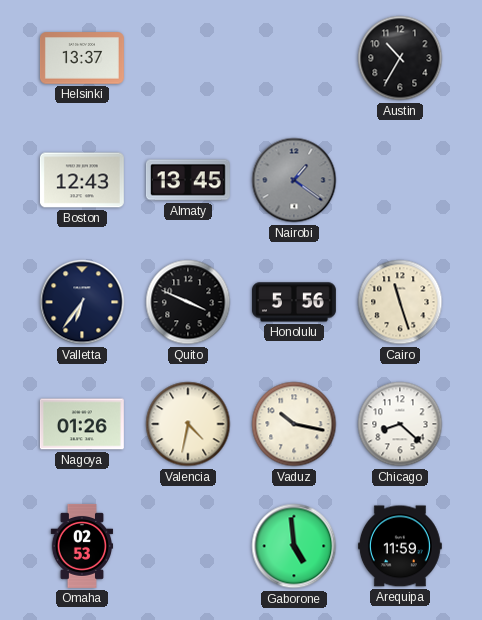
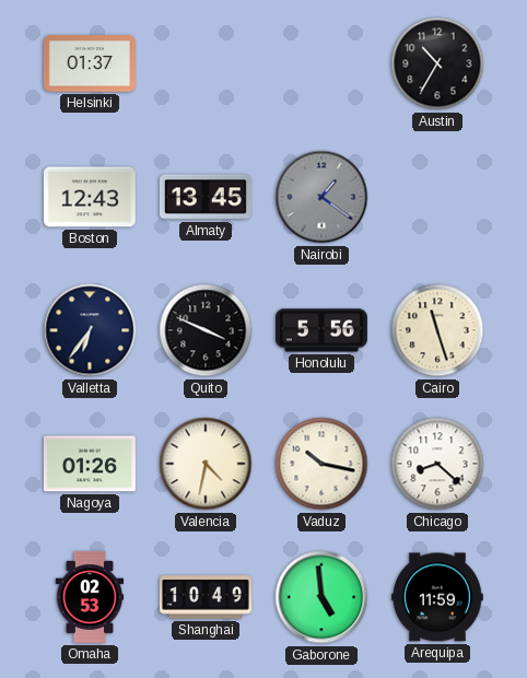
Helsinki: 13:37 -> 01:37 (90, 63)
Shanghai: none -> 10:49 (206, 597)
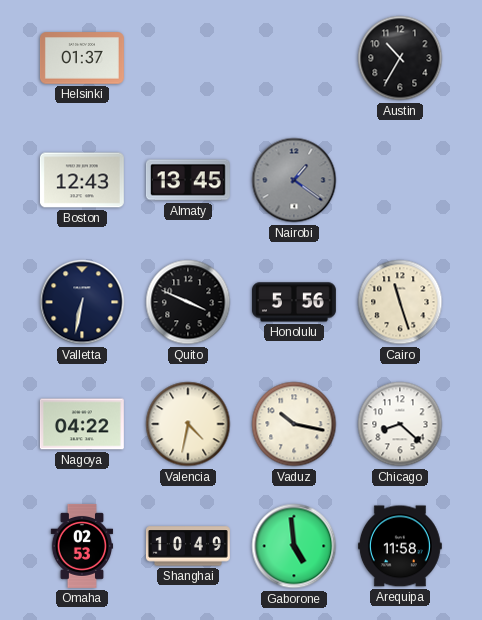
Valletta: 6:36 -> 6:32 (82, 302)
Nagoya: 01:26 -> 04:22 (82, 424)
Arequipa: 11:59 -> 11:58 (400, 546)
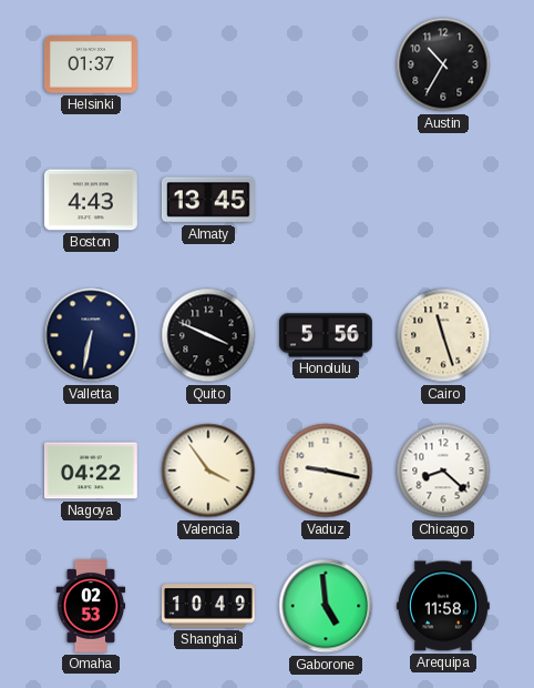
Boston: 12:43 -> 4:43 (91, 200)
Nairobi: 1:21 -> none (294, 180)
Valencia: 4:32 -> 3:54 (208, 471)
Vaduz: 10:17 -> 9:17 (326, 471)
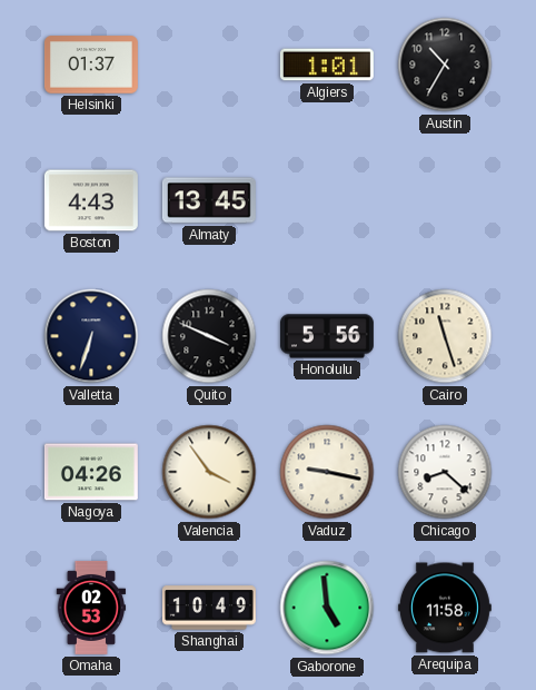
Algiers: none -> 1:01 (327, 65)
Valletta: 6:32 -> 6:33 (91, 336)
Nagoya: 04:22 -> 04:26 (91, 472)
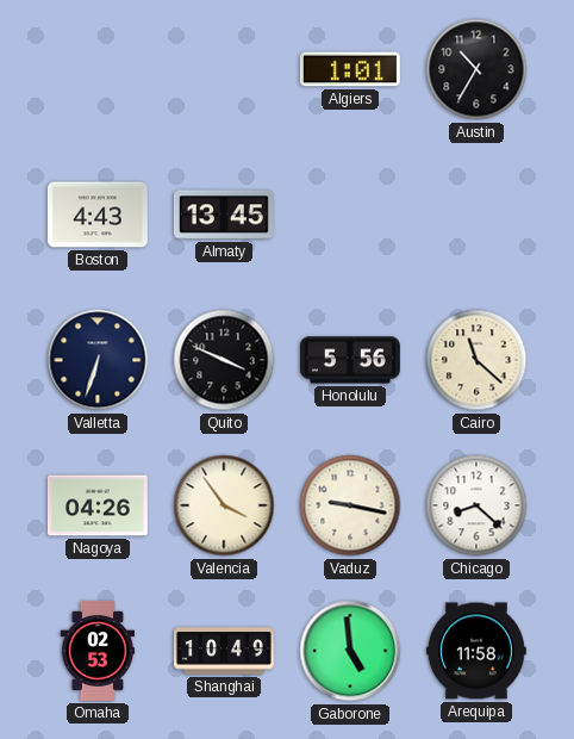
Helsinki: 01:37 -> none (91, 65)
Cairo: 11:27 -> 11:22 (476, 360)
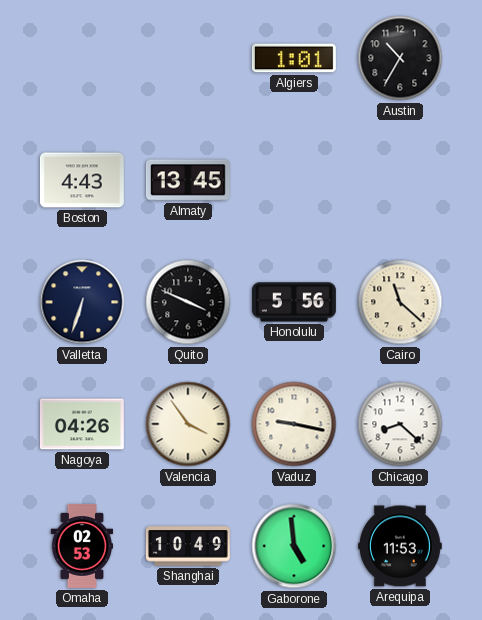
Arequipa: 11:58 -> 11:53 (400, 546)
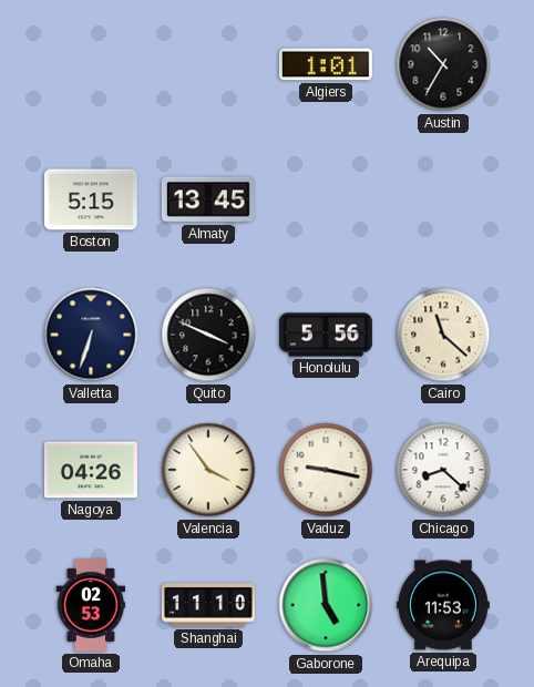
Boston: 4:43 -> 5:15 (91, 199)
Shanghai: 10:49 -> 11:10 (208, 605)
